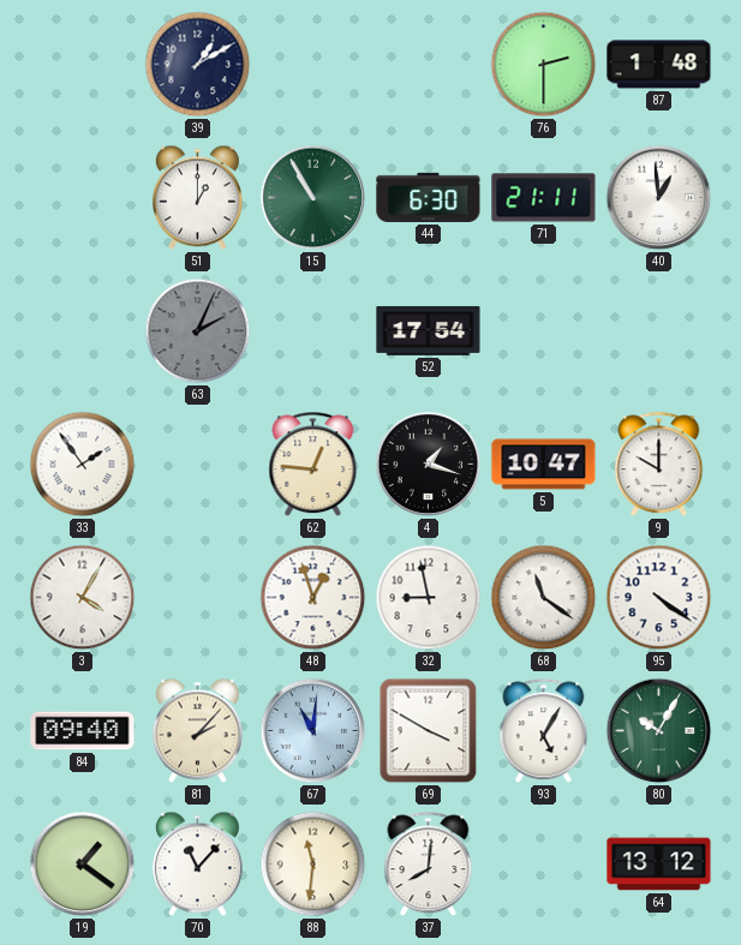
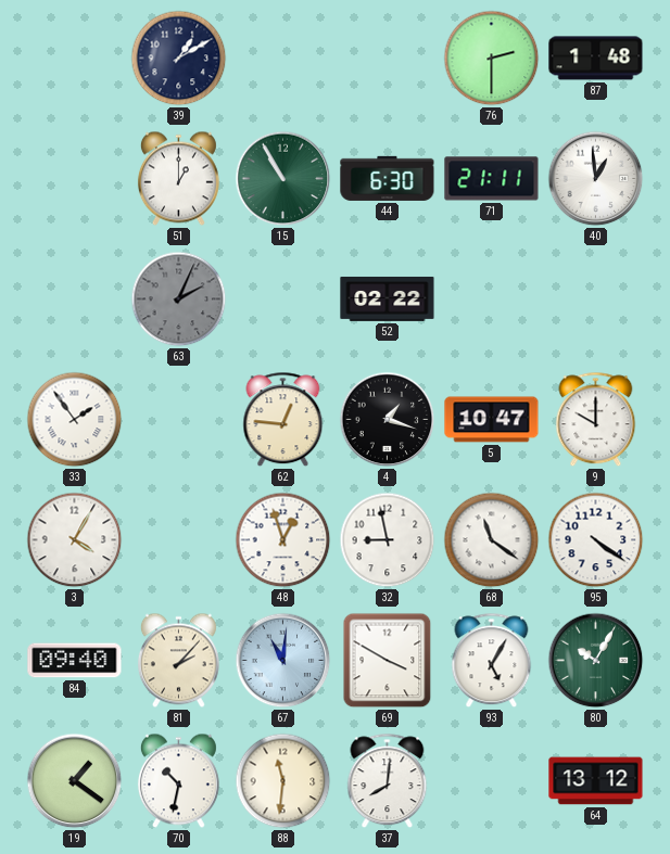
52: 17:54 -> 02:22 (388, 298)
70: 11:07 -> 10:32 (178, 781)
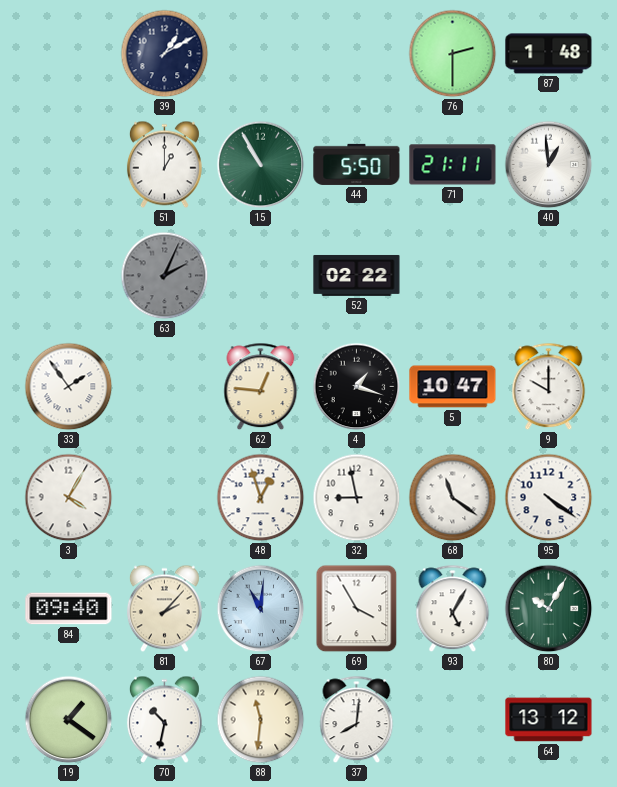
44: 6:30 -> 5:50 (357, 164)
69: 3:50 -> 3:55 (357, 609)
